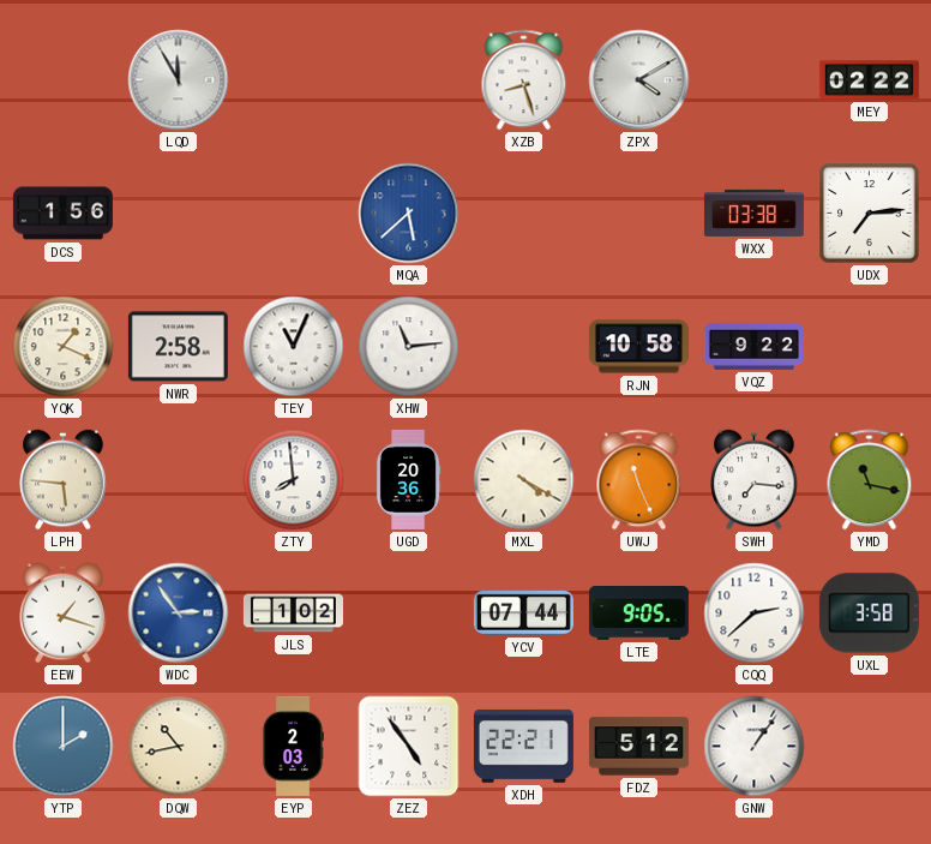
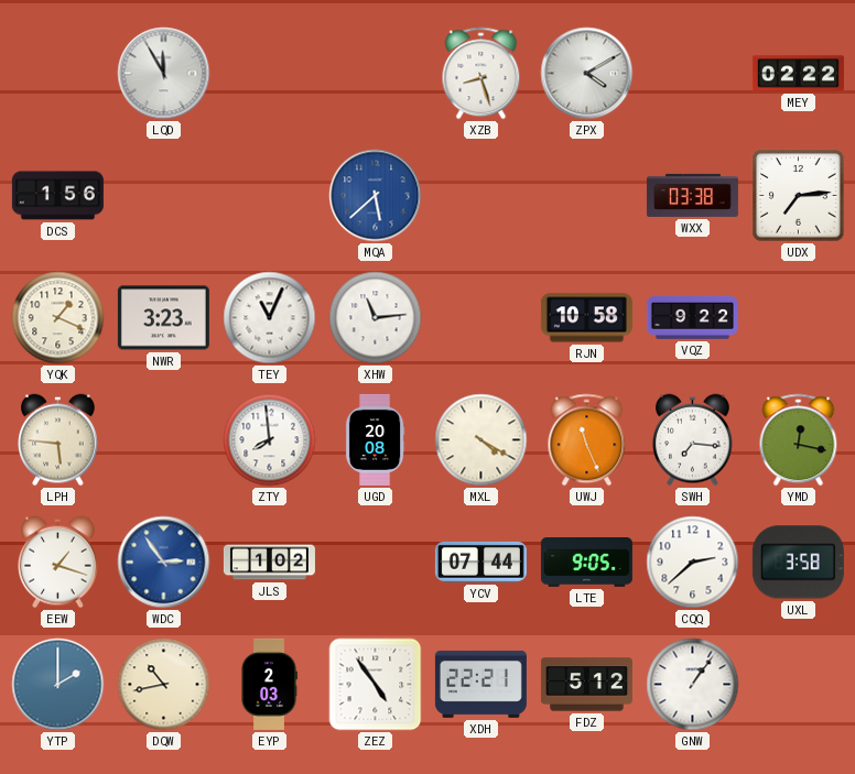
NWR: 2:58 -> 3:23 (163, 318)
UGD: 20:36 -> 20:08 (375, 439)
YMD: 11:17 -> 12:17 (799, 440)
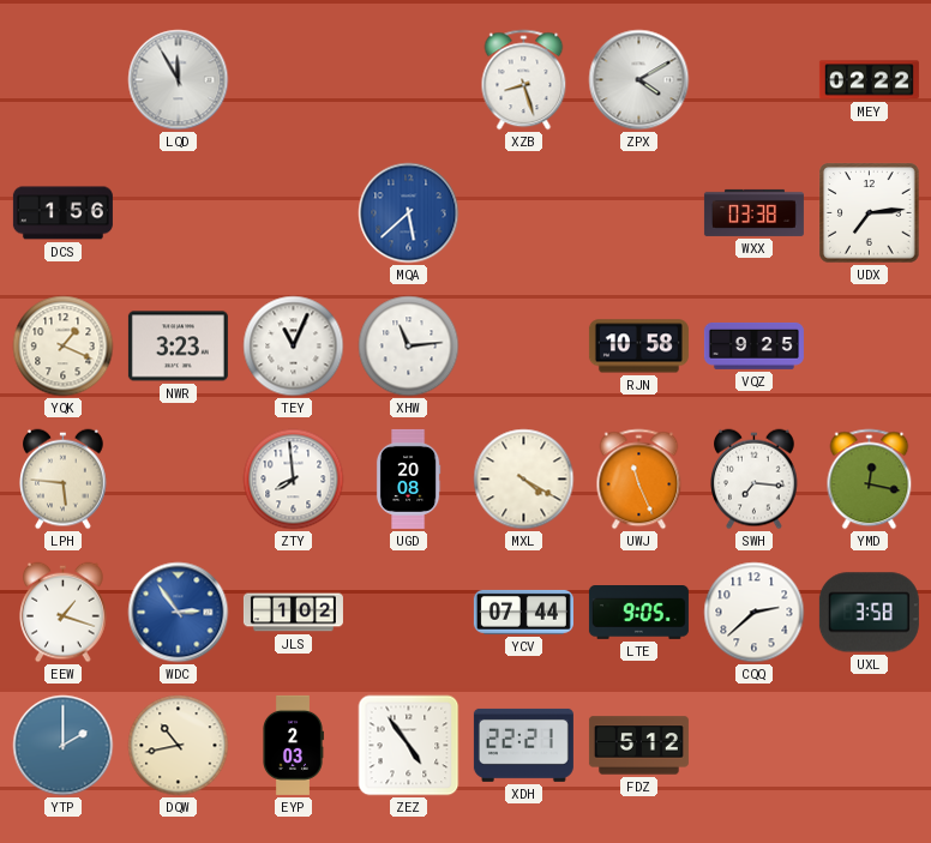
VQZ: 9:22 -> 9:25 (753, 345)
GNW: 1:06 -> none (693, 685)
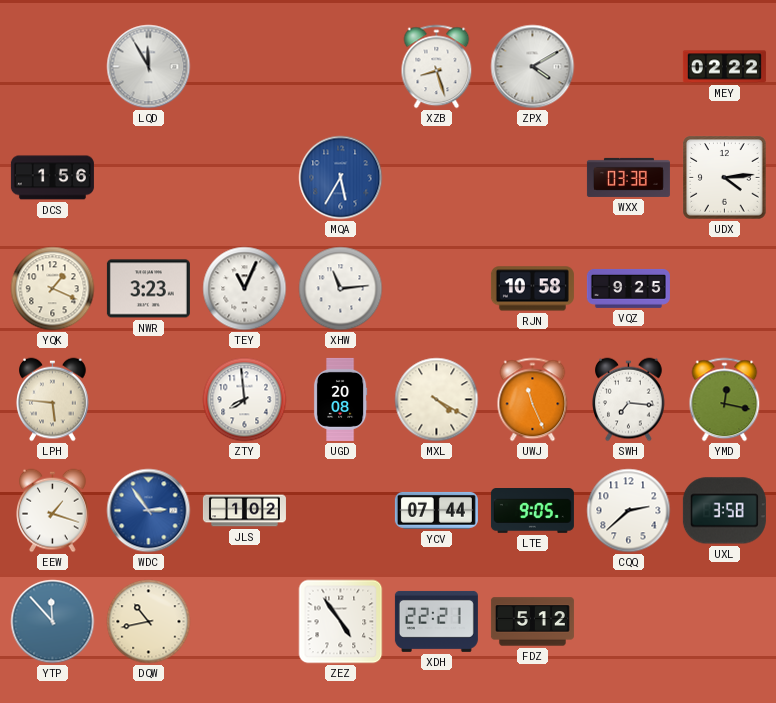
MQA: 5:38 -> 5:35 (341, 178)
UDX: 7:14 -> 4:14 (725, 178)
YTP: 2:00 -> 11:53 (53, 622)
EYP: 2:03 -> none (294, 745)
